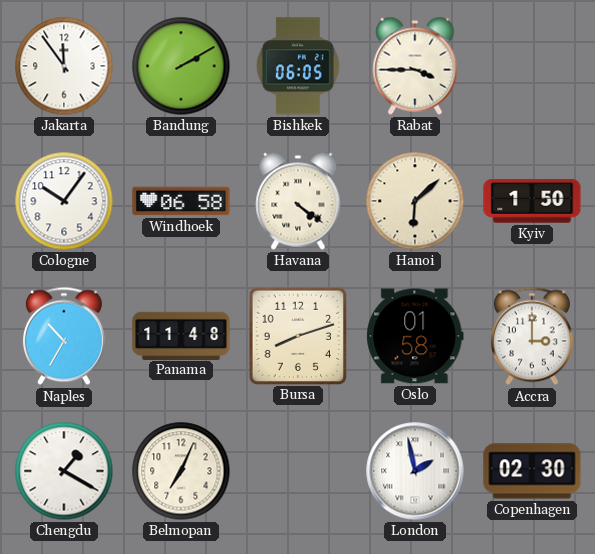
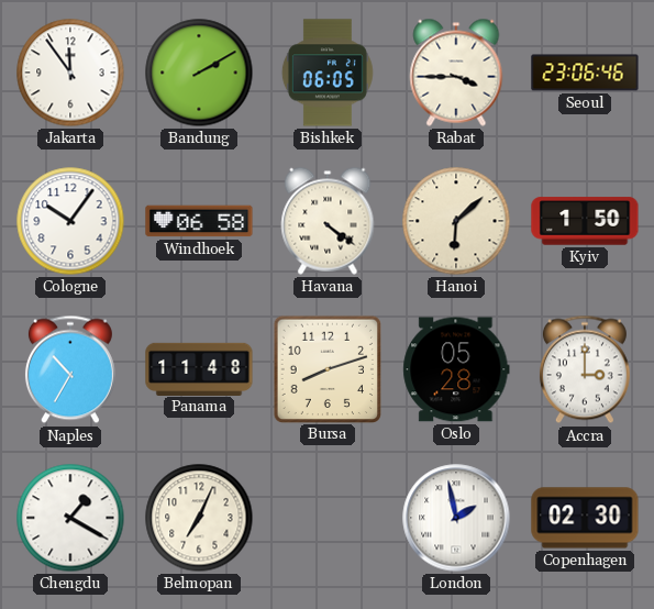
Seoul: none -> 23:06 (585, 73)
Oslo: 01:58 -> 05:28 (456, 369)
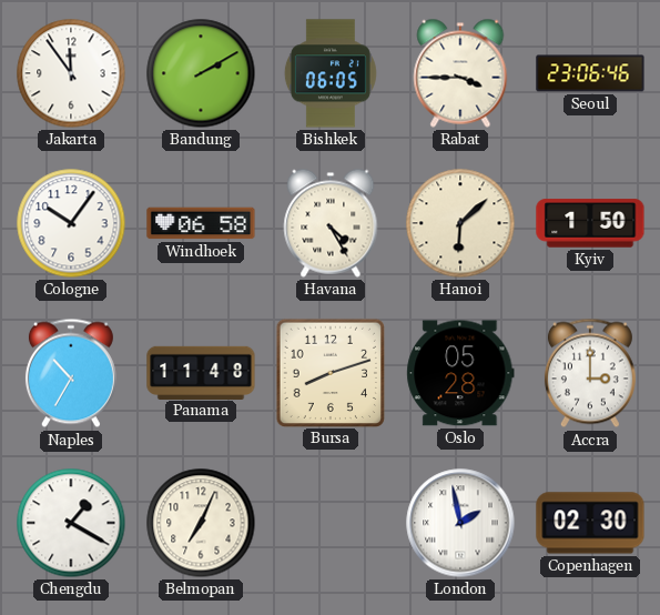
Havana: 4:21 -> 4:25 (331, 223)
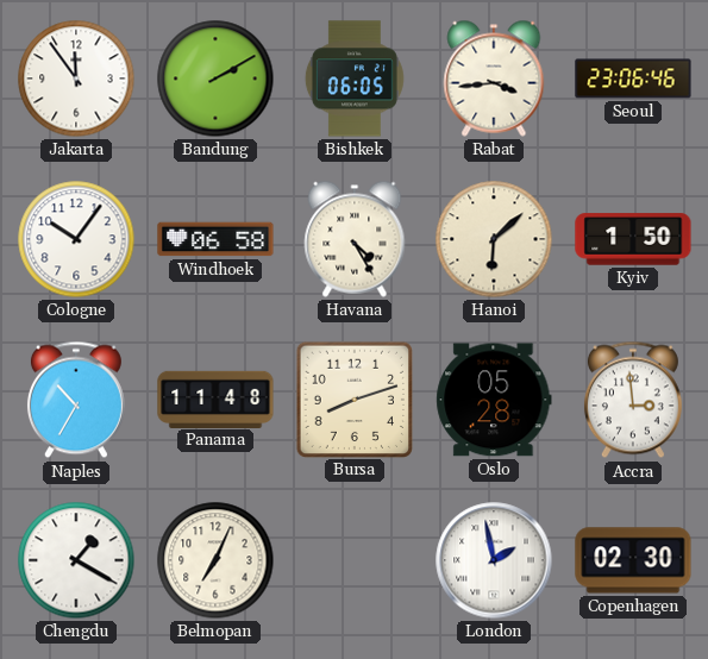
Rabat: 3:45 -> 3:44 (494, 79)
Accra: 3:00 -> 2:59 (633, 400)
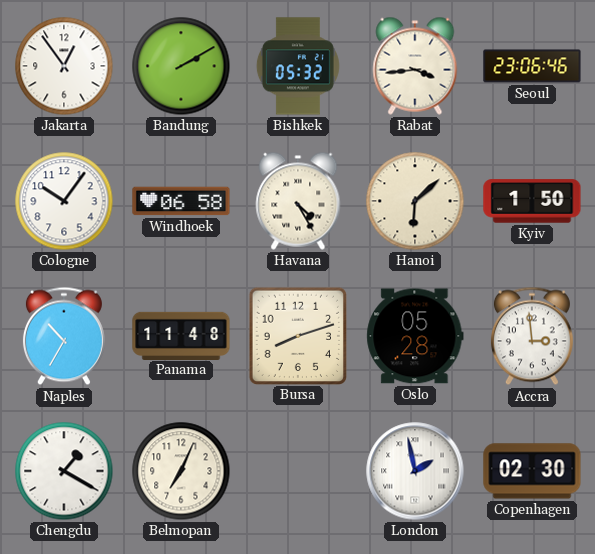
Jakarta: 11:54 -> 12:54 (64, 66)
Bishkek: 06:05 -> 05:32 (298, 66)
